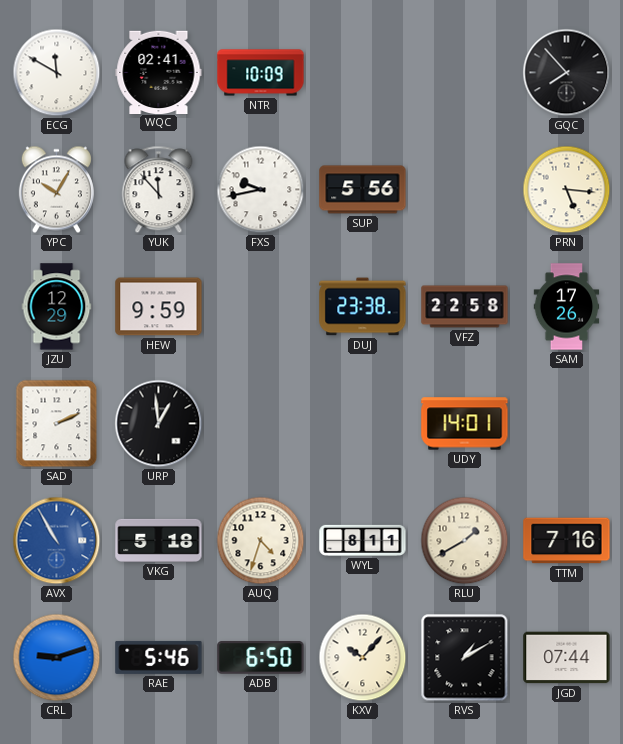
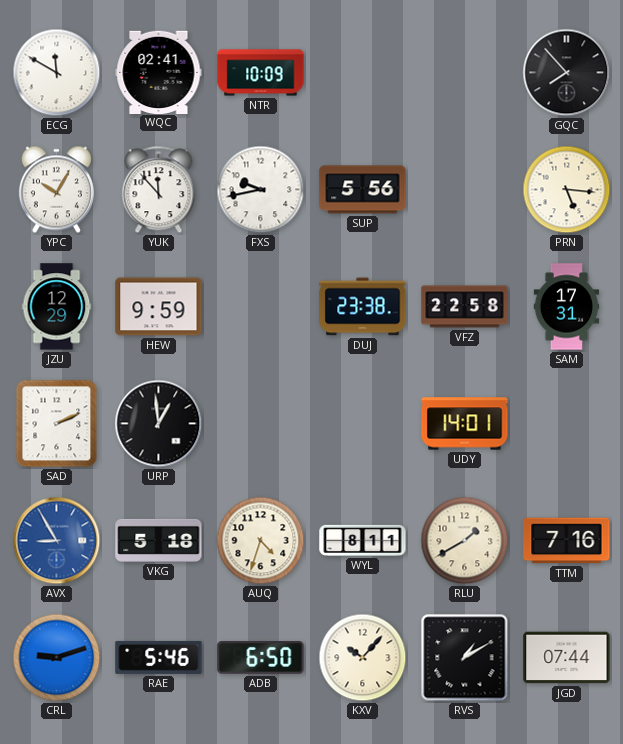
SAM: 17:26 -> 17:31 (567, 307)
AVX: 10:55 -> 8:55 (57, 541)
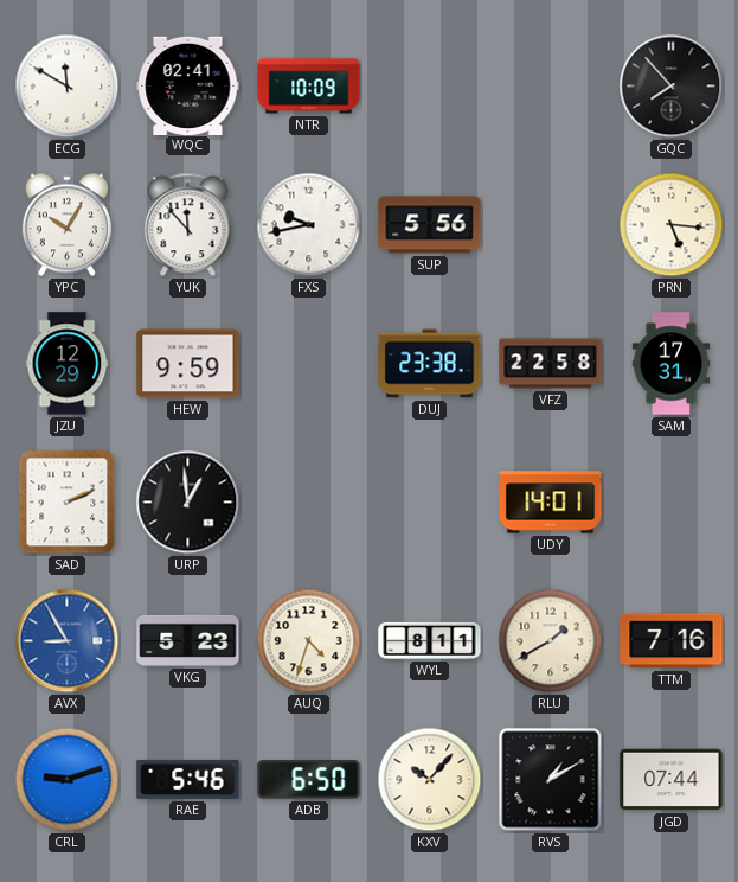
VKG: 5:18 -> 5:23 (188, 640)
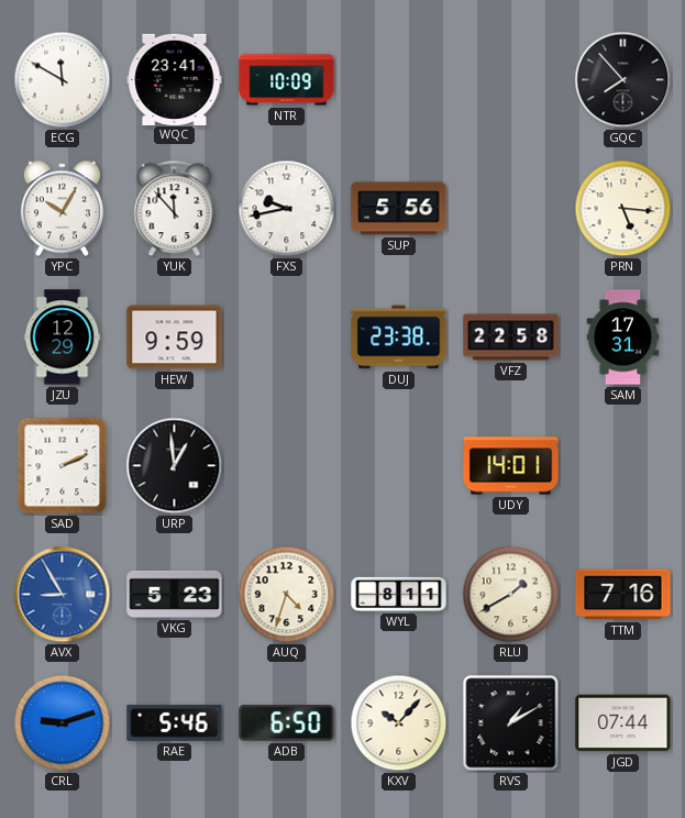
WQC: 02:41 -> 23:41 (175, 79)
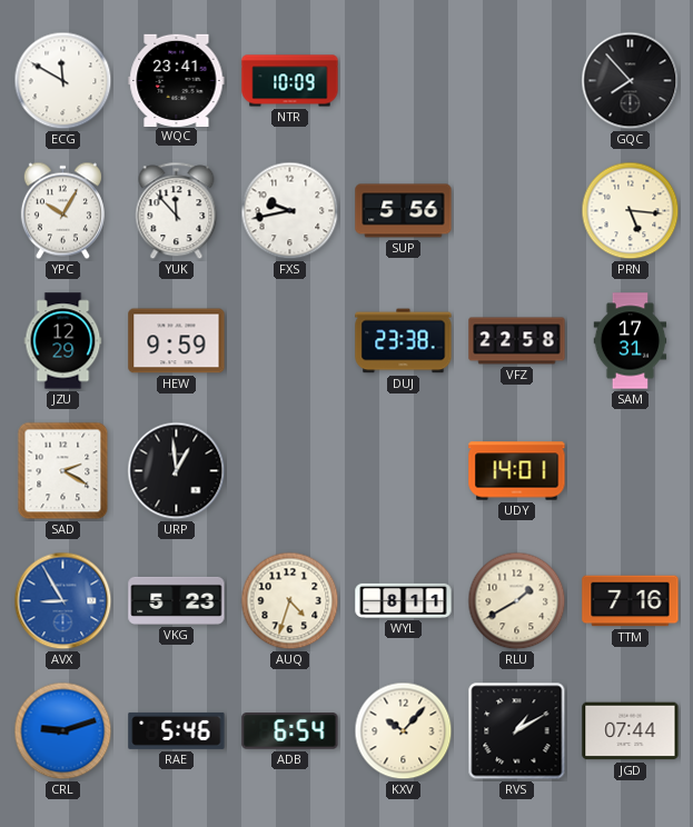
SAD: 2:11 -> 2:20 (63, 471)
ADB: 6:50 -> 6:54 (290, 731)
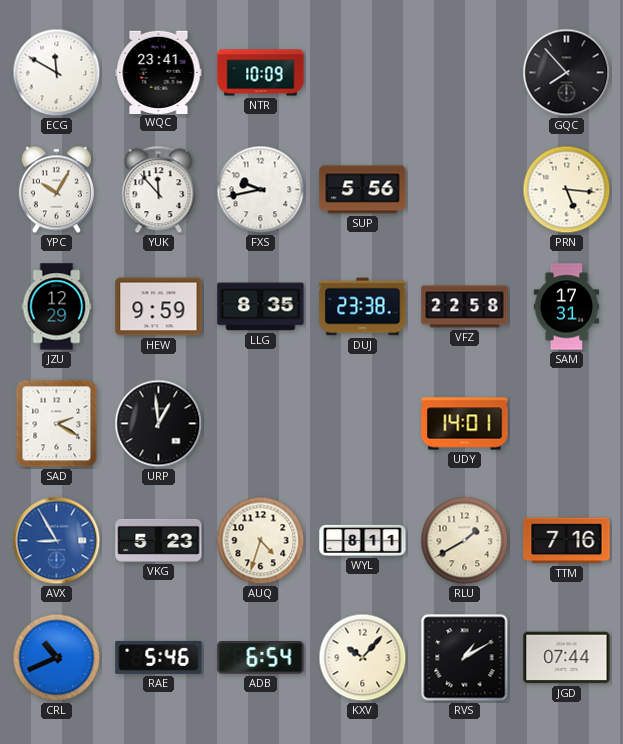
LLG: none -> 8:35 (261, 307)
CRL: 9:12 -> 10:41 (57, 658)
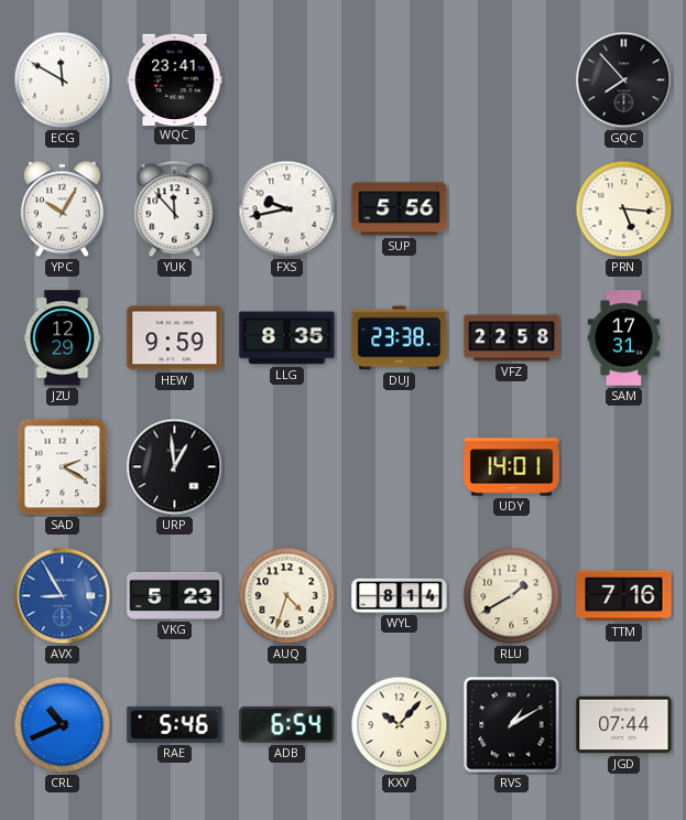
NTR: 10:09 -> none (261, 73)
WYL: 8:11 -> 8:14 (400, 595)
